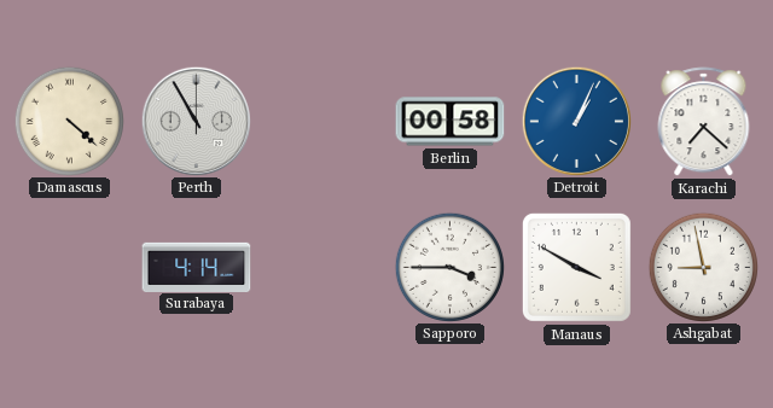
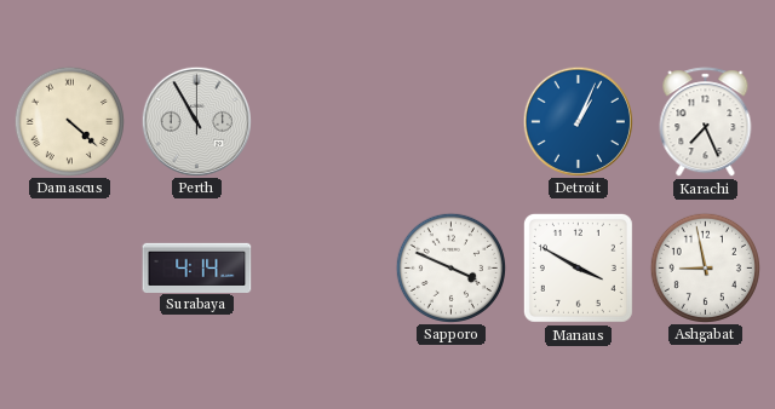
Berlin: 00:58 -> none (451, 122)
Karachi: 7:22 -> 7:26 (706, 122)
Sapporo: 3:45 -> 3:49 (450, 267)
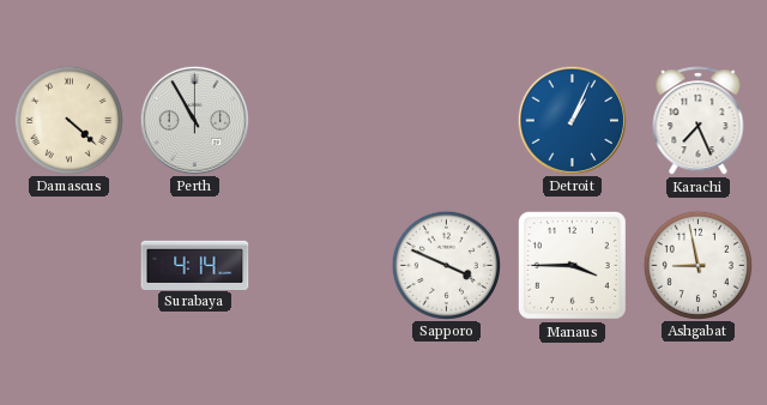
Manaus: 3:50 -> 3:45 (572, 265)
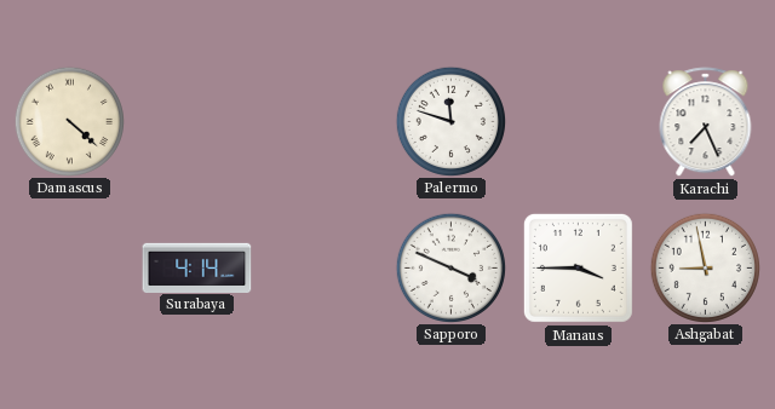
Perth: 10:55 -> none (194, 120)
Palermo: none -> 11:48 (450, 121)
Detroit: 1:04 -> none (572, 120)
